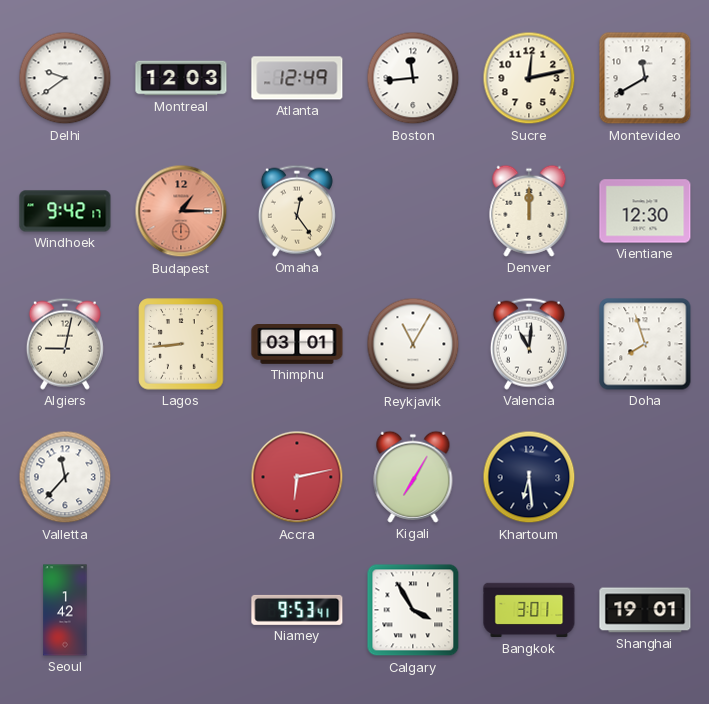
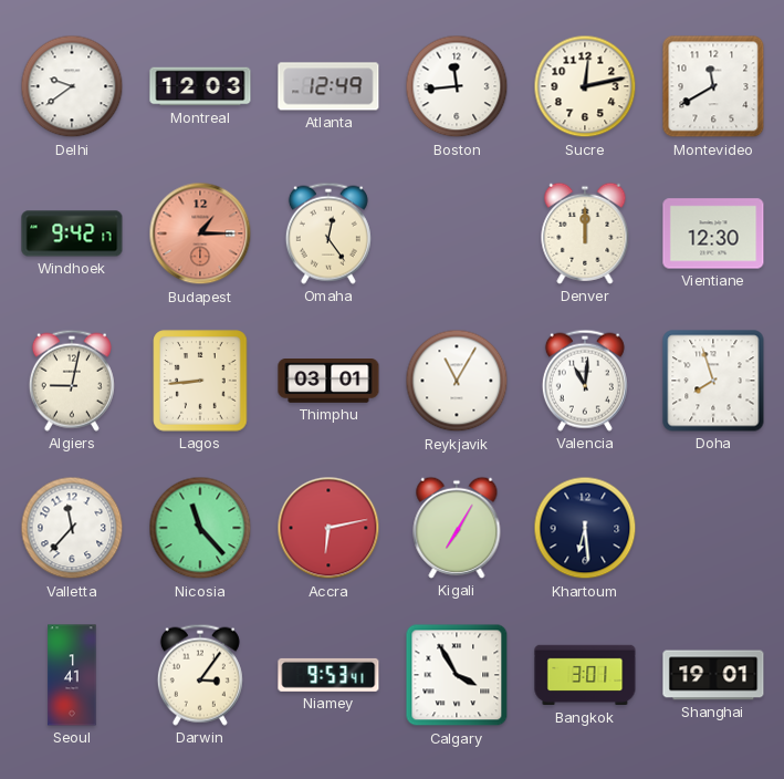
Nicosia: none -> 11:23 (200, 528)
Seoul: 1:42 -> 1:41 (72, 675)
Darwin: none -> 3:06 (200, 675)
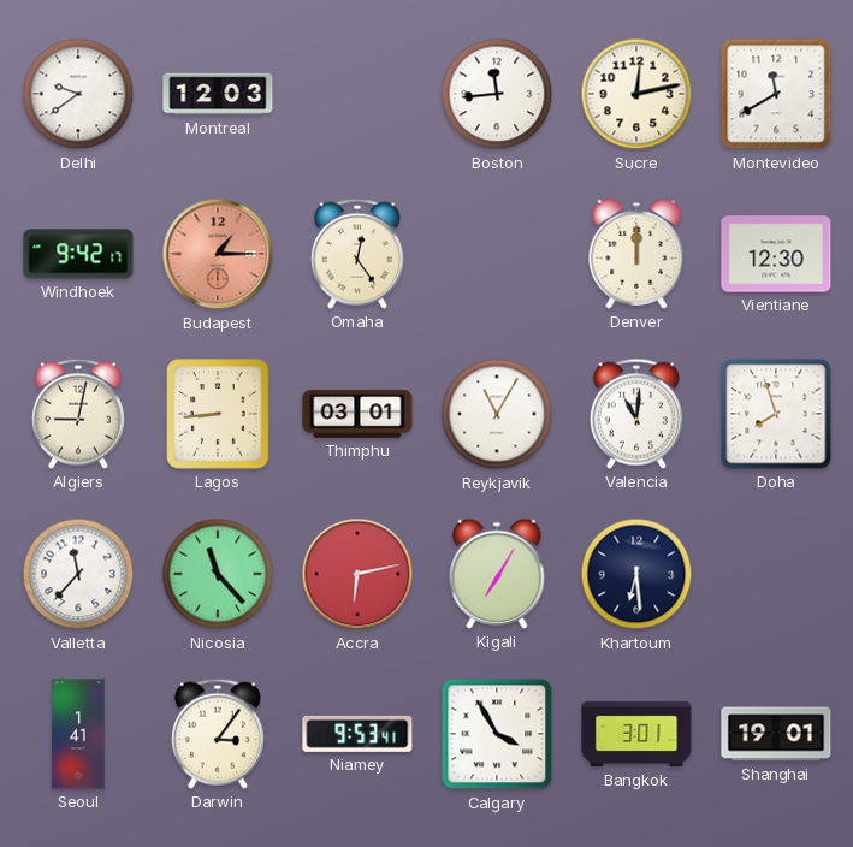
Atlanta: 12:49 -> none (328, 86)
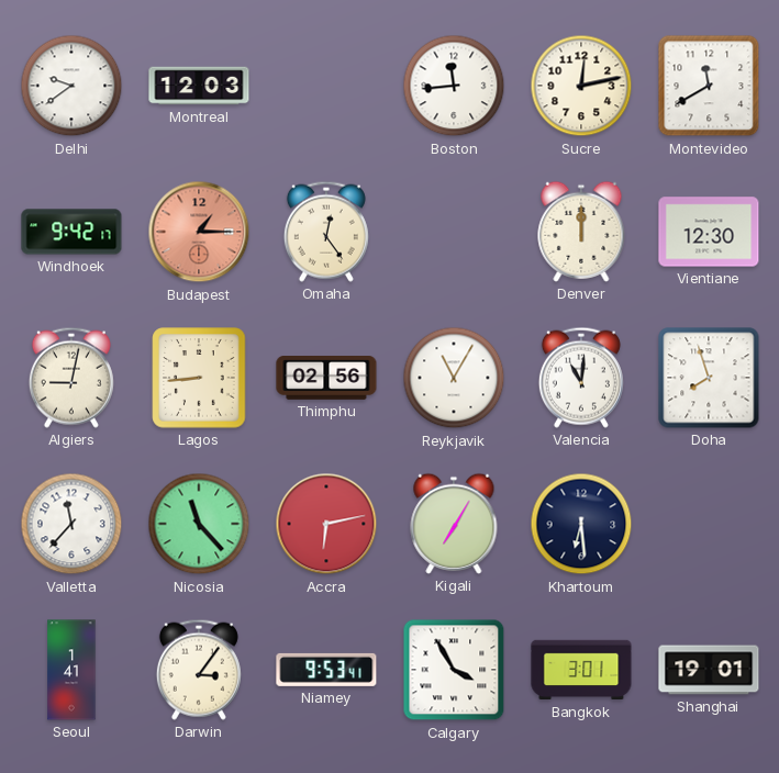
Thimphu: 03:01 -> 02:56 (326, 378)
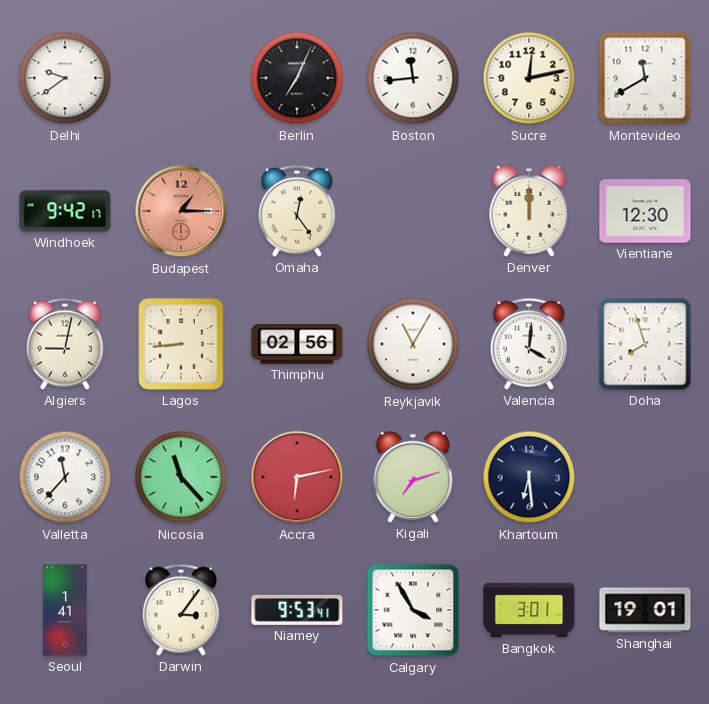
Montreal: 12:03 -> none (199, 86)
Berlin: none -> 7:04 (297, 78)
Valencia: 11:01 -> 4:01 (529, 344)
Kigali: 7:05 -> 7:12 (413, 477)
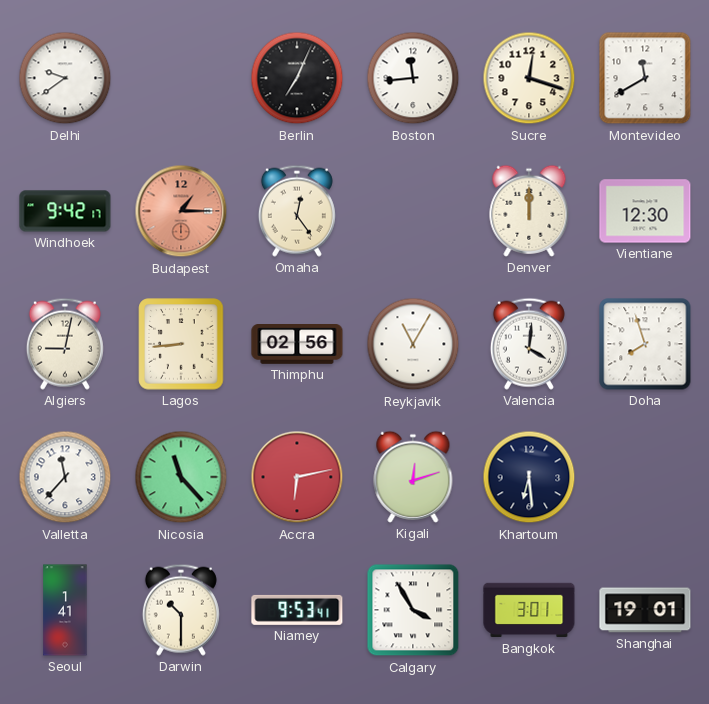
Sucre: 12:13 -> 12:18 (529, 78)
Kigali: 7:12 -> 12:12 (413, 477)
Darwin: 3:06 -> 10:30 (181, 610)
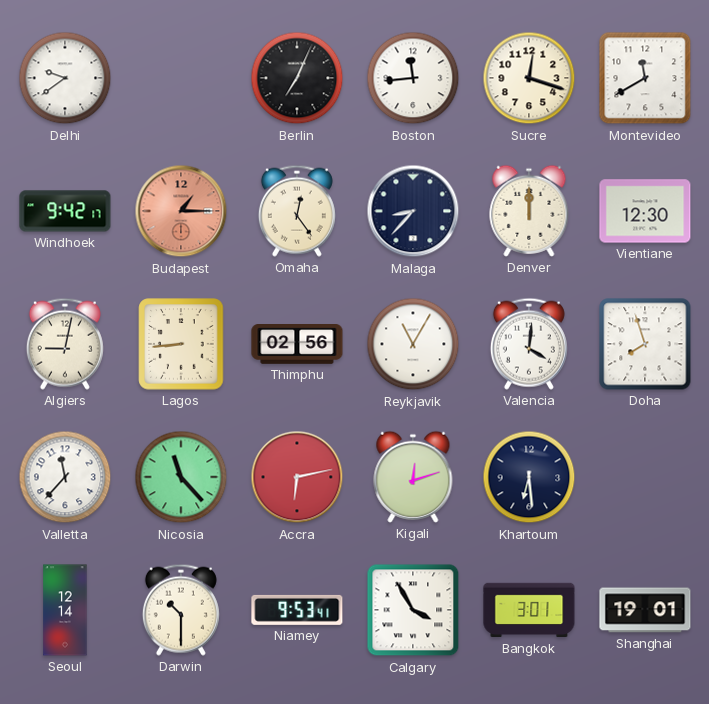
Malaga: none -> 8:37 (413, 211)
Seoul: 1:41 -> 12:14 (65, 610)
